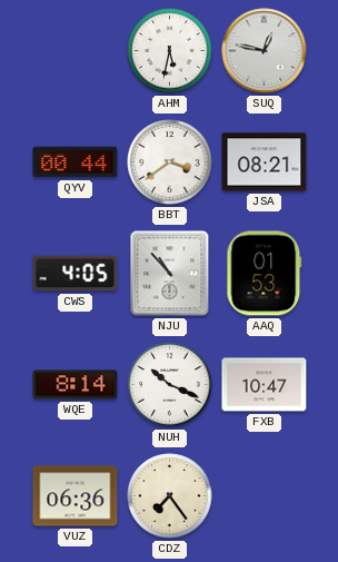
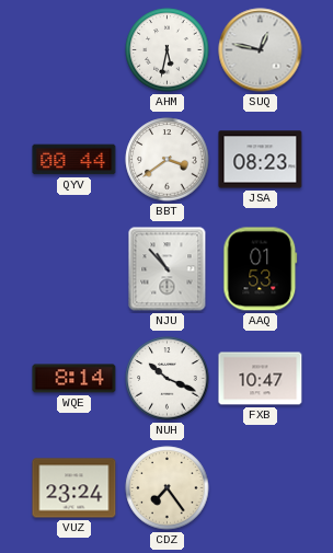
JSA: 08:21 -> 08:23 (261, 160)
CWS: 4:05 -> none (76, 274)
VUZ: 06:36 -> 23:24 (74, 488)
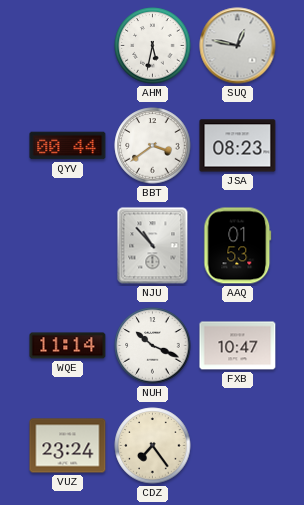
WQE: 8:14 -> 11:14 (68, 346)
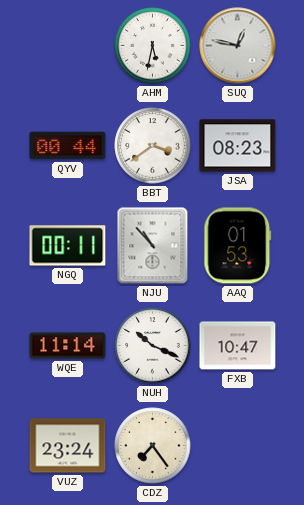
NGQ: none -> 00:11 (68, 246)
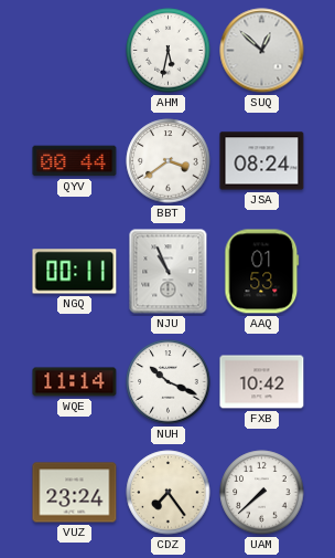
SUQ: 12:47 -> 12:52 (262, 51)
JSA: 08:23 -> 08:24 (262, 161)
NJU: 10:53 -> 10:56 (169, 272)
FXB: 10:47 -> 10:42 (262, 382)
UAM: none -> 7:38 (262, 493)
